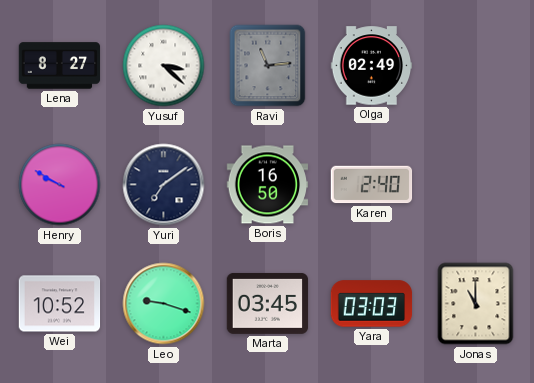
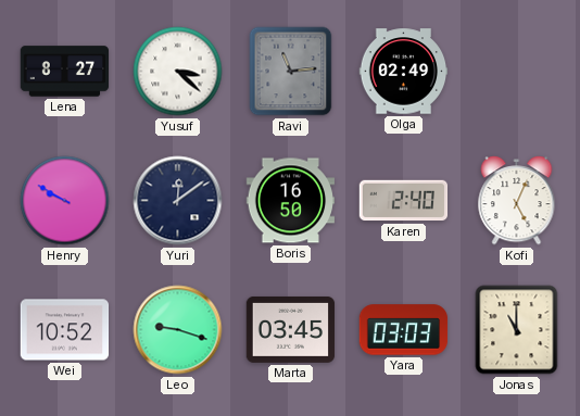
Yuri: 7:09 -> 12:09 (178, 201)
Kofi: none -> 5:04 (517, 201)
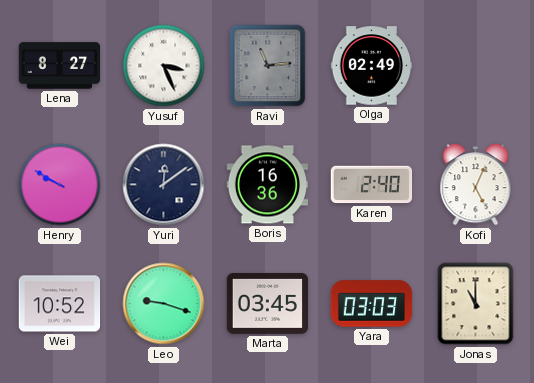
Yusuf: 3:22 -> 3:26 (164, 66)
Boris: 16:50 -> 16:36 (268, 185)
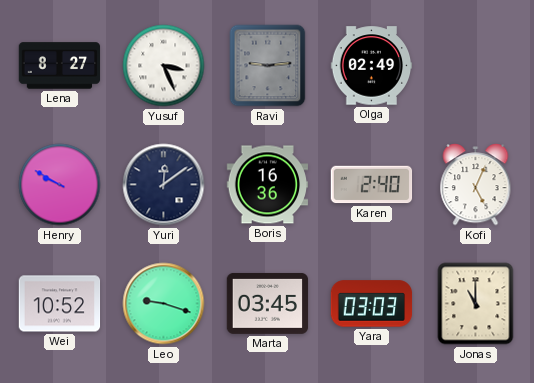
Ravi: 11:14 -> 9:14 (268, 66)
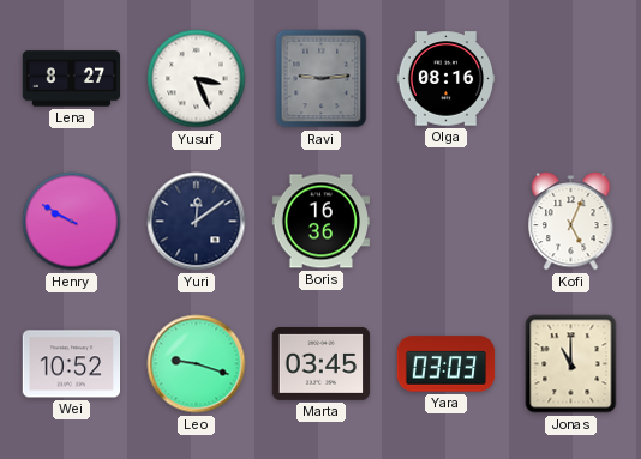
Olga: 02:49 -> 08:16 (447, 79)
Karen: 2:40 -> none (372, 185)
